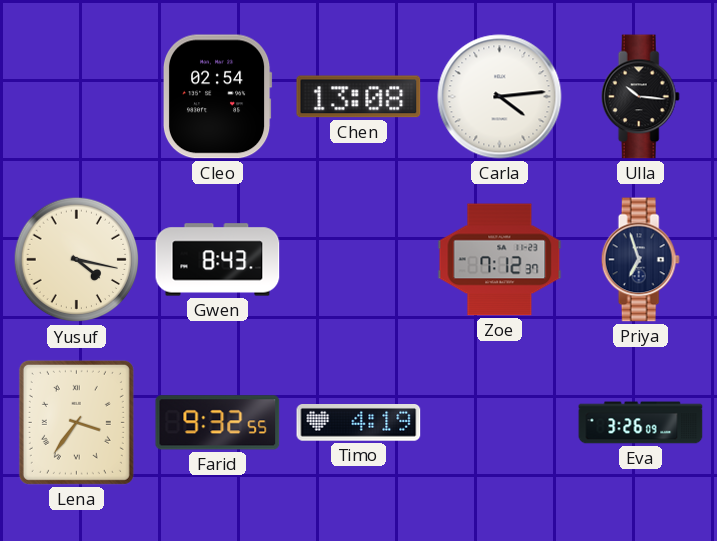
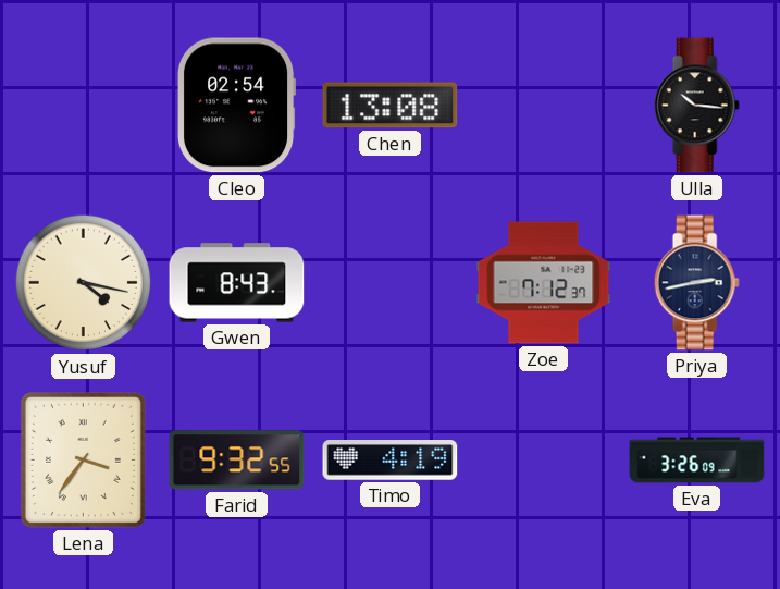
Carla: 4:14 -> none (500, 97)
Priya: 6:57 -> 2:43 (696, 283)
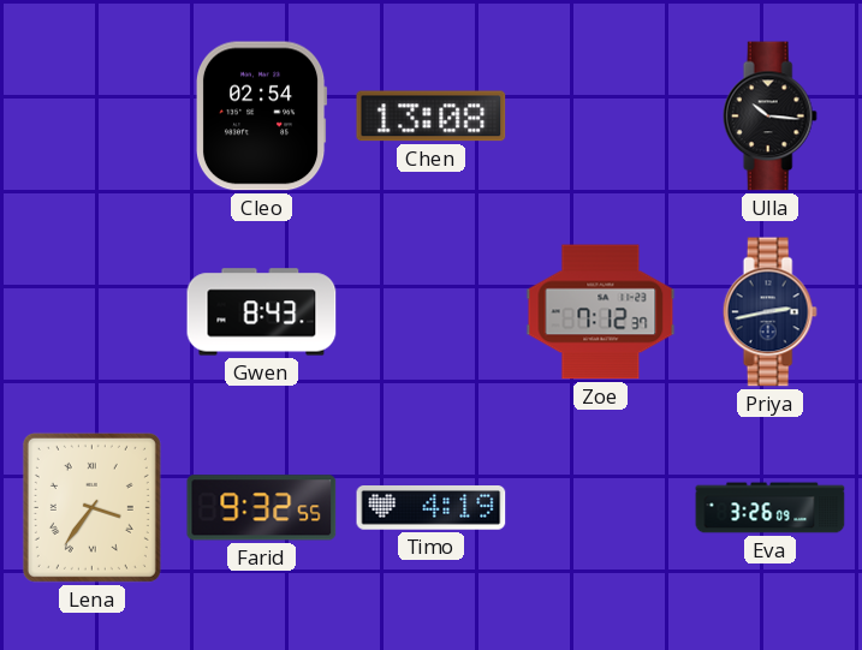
Yusuf: 4:17 -> none (84, 283)
